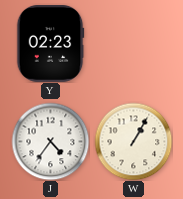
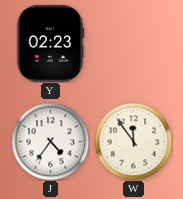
W: 1:05 -> 11:54 (133, 141)
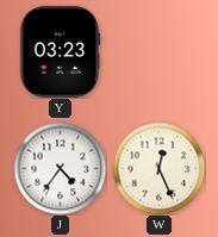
Y: 02:23 -> 03:23 (60, 51)
W: 11:54 -> 12:26 (158, 168)
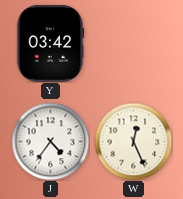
Y: 03:23 -> 03:42 (50, 43)
